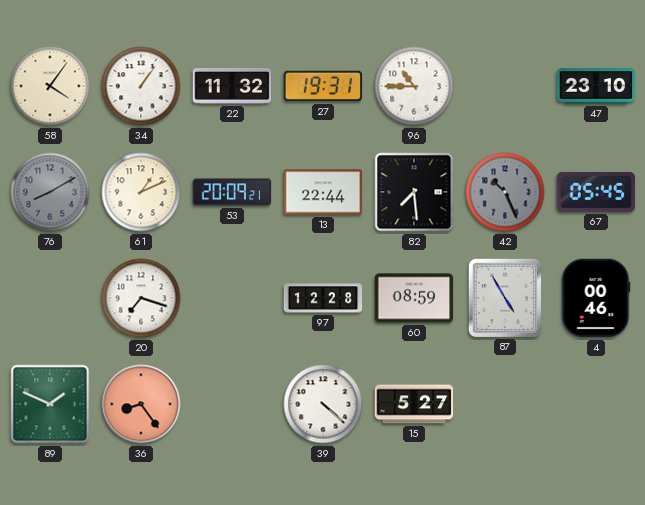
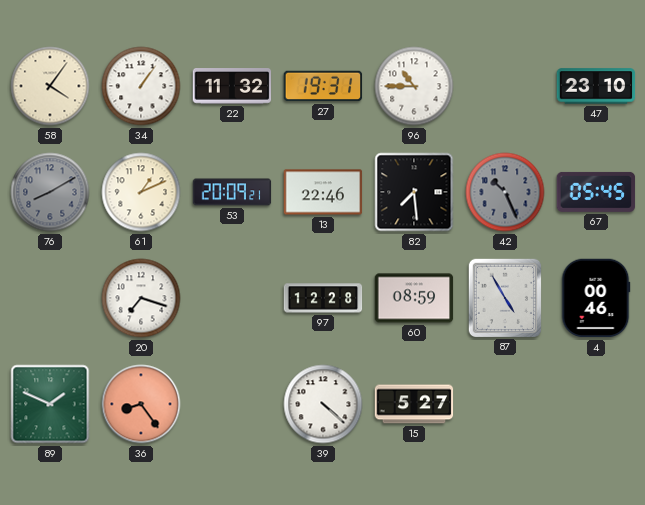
13: 22:44 -> 22:46 (323, 192)
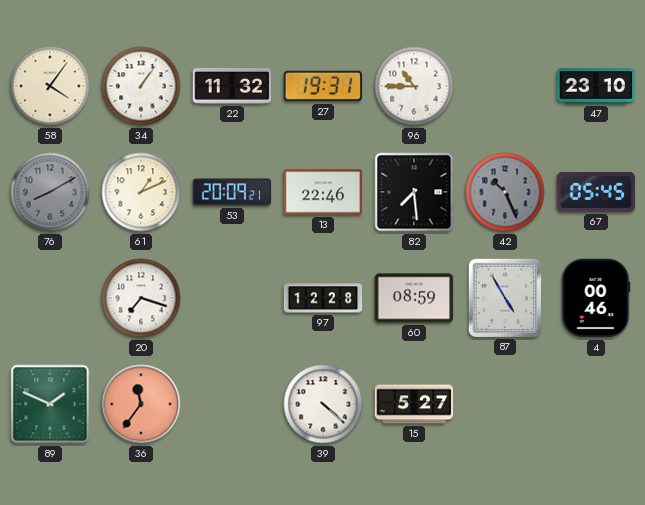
36: 8:24 -> 11:36 (141, 404)
